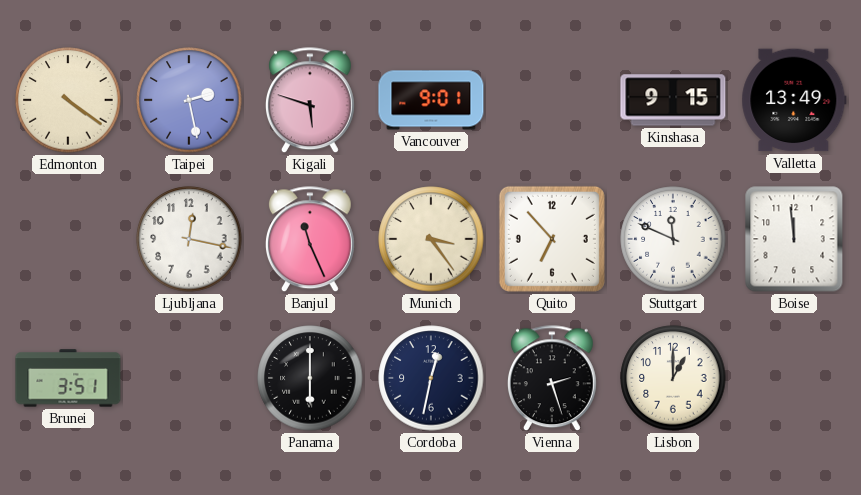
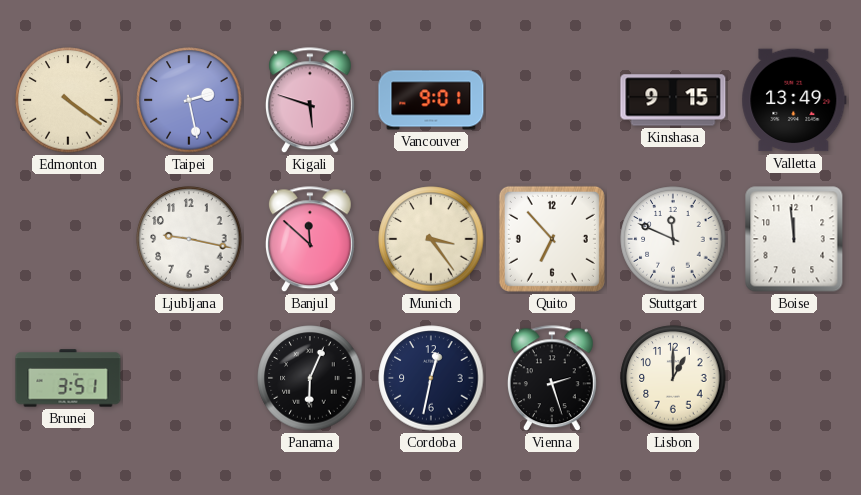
Ljubljana: 12:17 -> 9:17 (189, 239)
Banjul: 11:26 -> 11:52 (310, 240)
Panama: 6:00 -> 6:04 (310, 378)
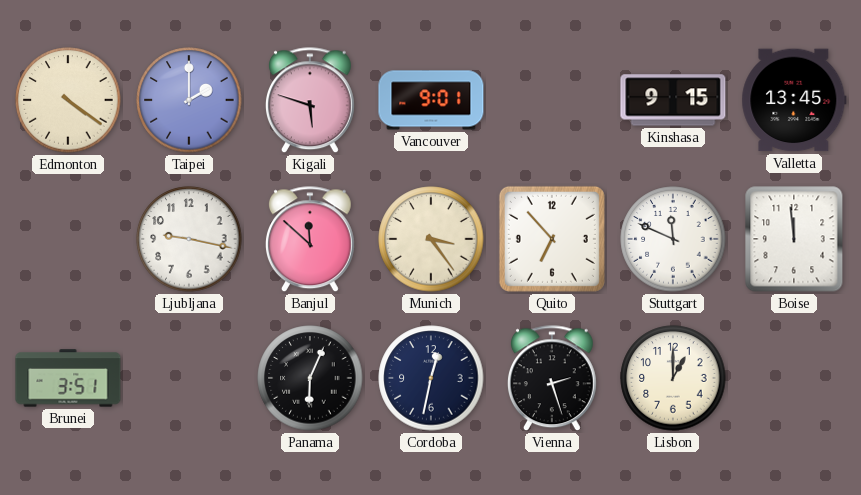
Taipei: 2:28 -> 2:00 (189, 100)
Valletta: 13:49 -> 13:45 (794, 100)
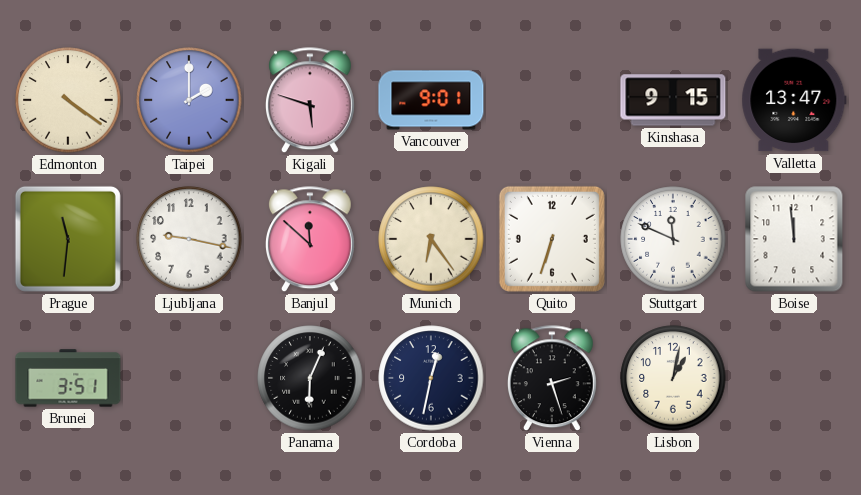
Valletta: 13:45 -> 13:47 (794, 100)
Prague: none -> 11:31 (68, 239)
Munich: 3:24 -> 6:24 (431, 239)
Quito: 6:53 -> 6:33 (552, 239)
Lisbon: 1:00 -> 1:02 (673, 378)
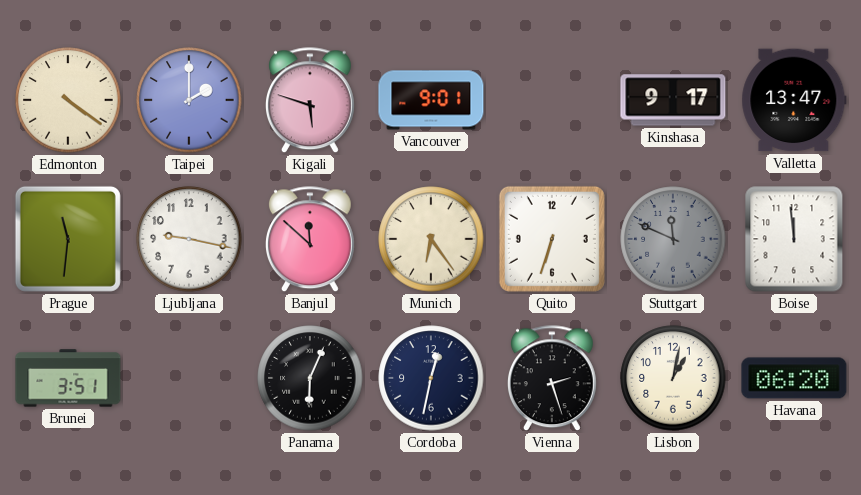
Kinshasa: 9:15 -> 9:17 (673, 100)
Stuttgart dial: white -> grey (673, 239)
Havana: none -> 06:20 (794, 378)
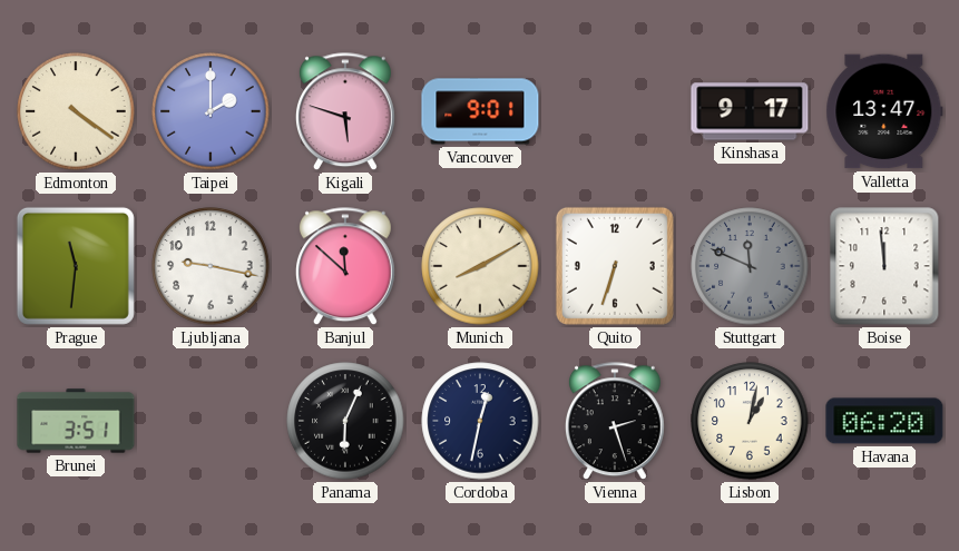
Munich: 6:24 -> 8:10 (480, 266)
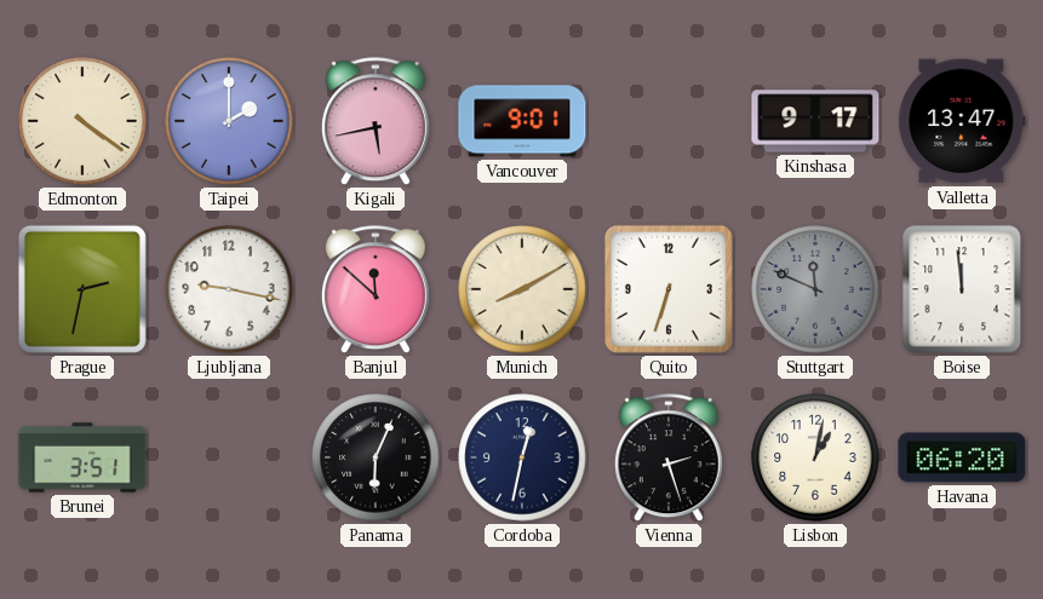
Kigali: 5:48 -> 5:43 (376, 122)
Prague: 11:31 -> 2:32 (82, 289)
